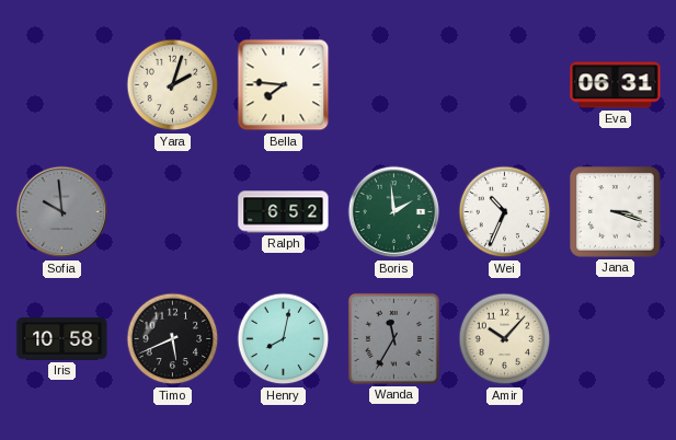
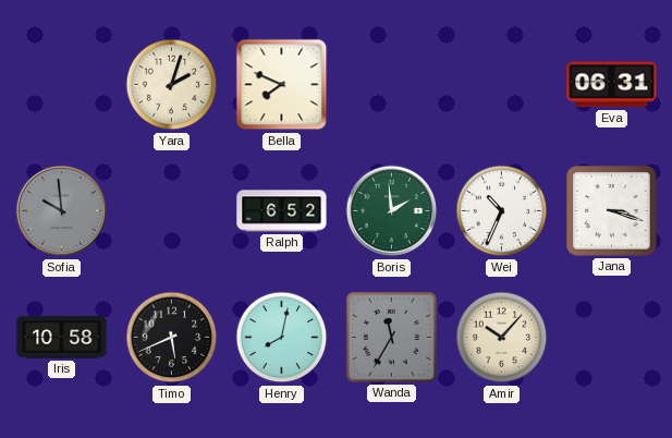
Bella: 7:46 -> 7:49 (282, 85)
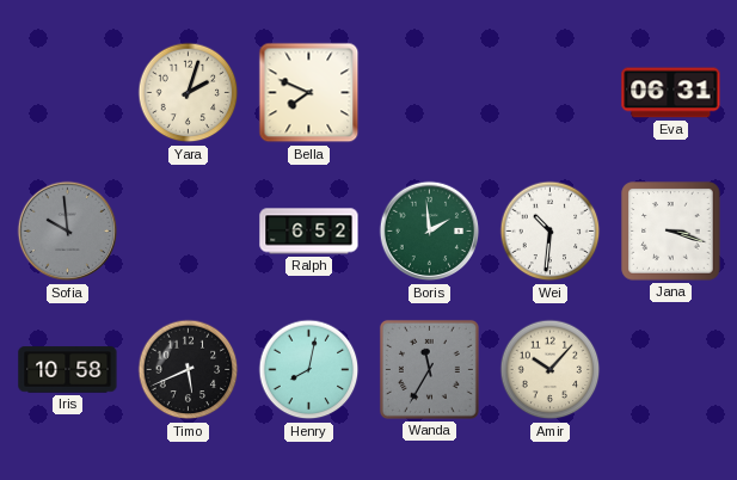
Wei: 10:34 -> 10:31 (551, 232)
